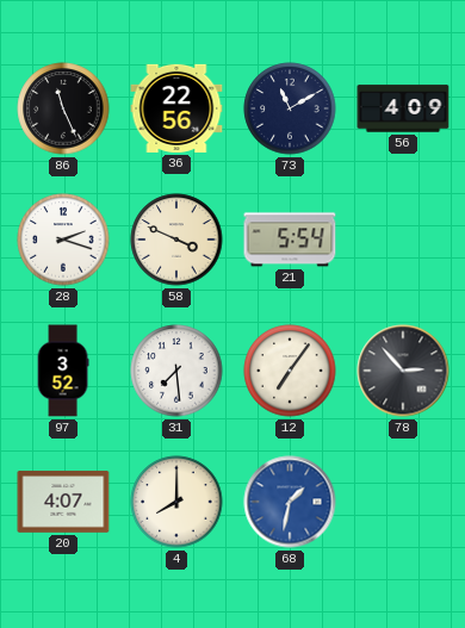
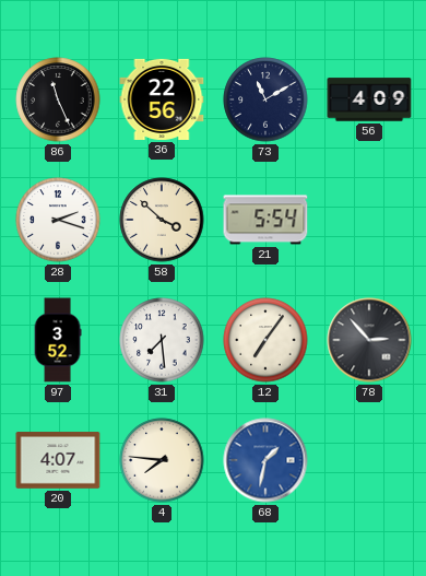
58: 3:49 -> 3:52 (162, 220)
4: 8:00 -> 7:46 (162, 460)
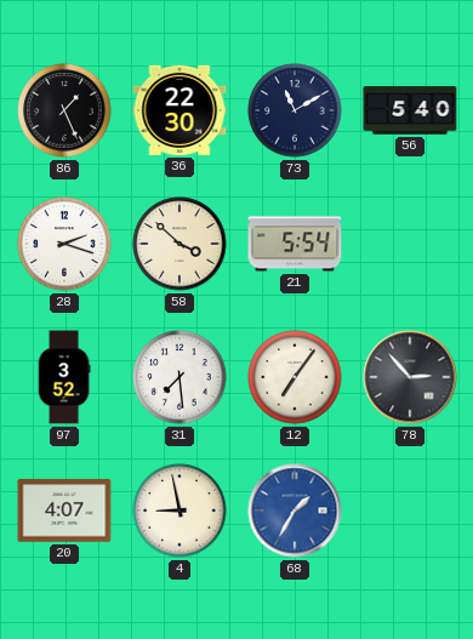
86: 11:26 -> 1:26 (64, 110)
36: 22:56 -> 22:30 (179, 110)
56: 4:09 -> 5:40 (410, 110)
4: 7:46 -> 8:58 (179, 510)
68: 1:32 -> 1:35 (295, 510)
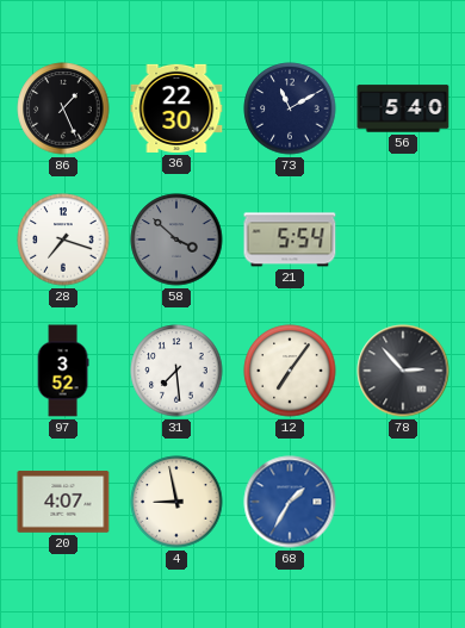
28: 2:18 -> 7:18 (63, 240)
58 dial: cream -> grey (176, 240)
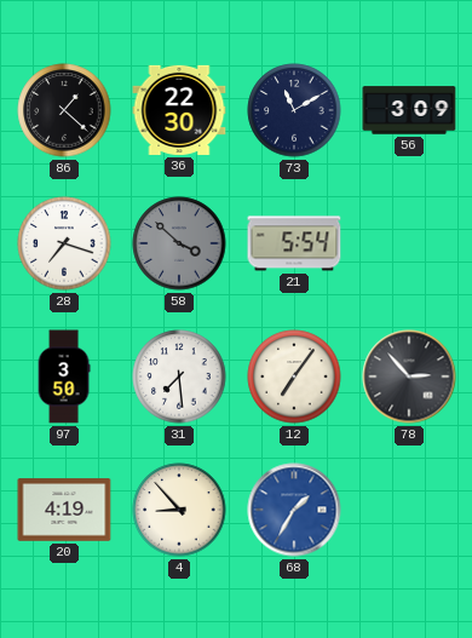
86: 1:26 -> 1:22 (64, 110)
56: 5:40 -> 3:09 (409, 110)
97: 3:52 -> 3:50 (64, 377)
20: 4:07 -> 4:19 (64, 510)
4: 8:58 -> 8:53 (179, 510)
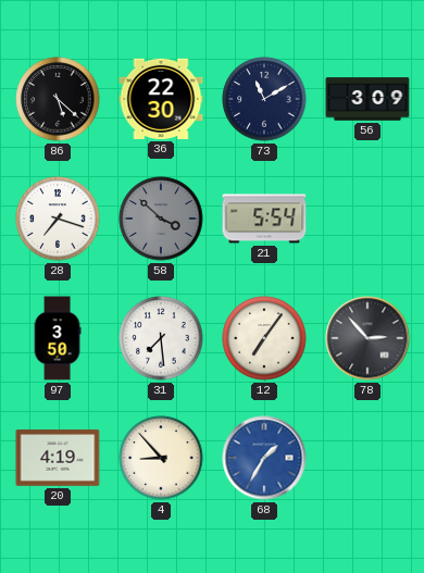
86: 1:22 -> 5:22 (58, 99)
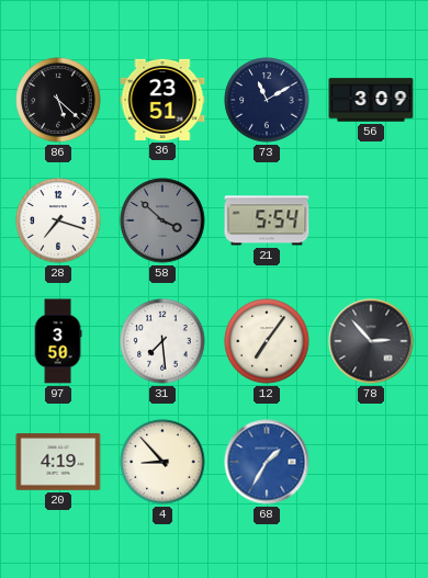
36: 22:30 -> 23:51 (162, 100)
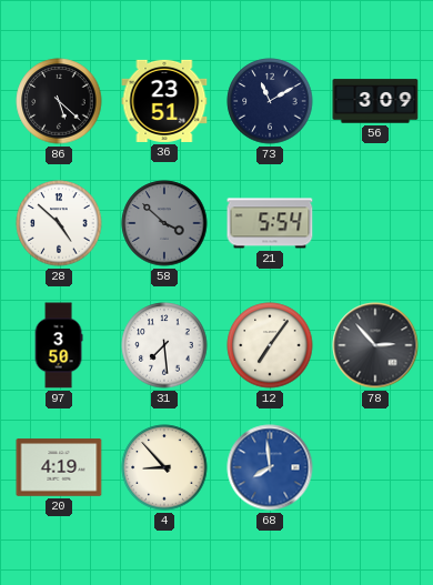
28: 7:18 -> 4:52 (59, 223)
68: 1:35 -> 7:59 (270, 467)
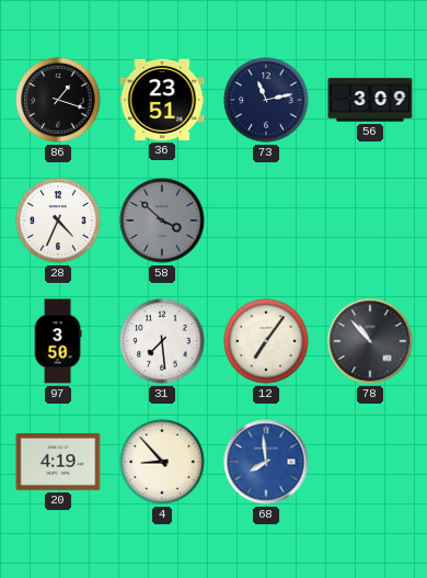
86: 5:22 -> 1:18 (58, 100)
73: 11:10 -> 11:13 (266, 100)
28: 4:52 -> 4:34 (58, 220)
21: 5:54 -> none (270, 223)
78: 2:53 -> 10:53 (370, 341)
